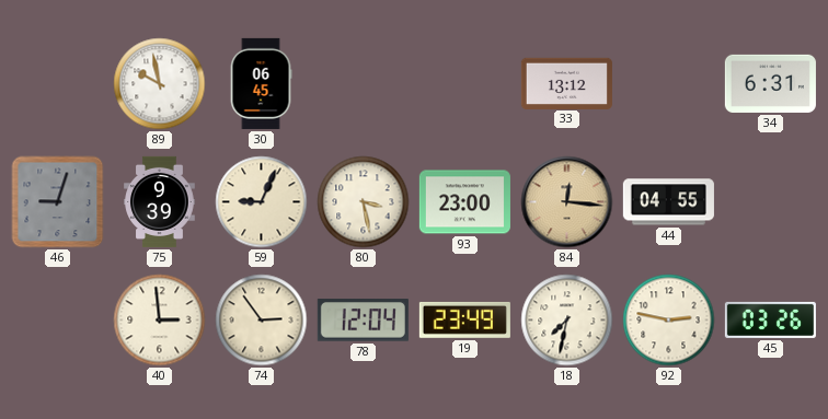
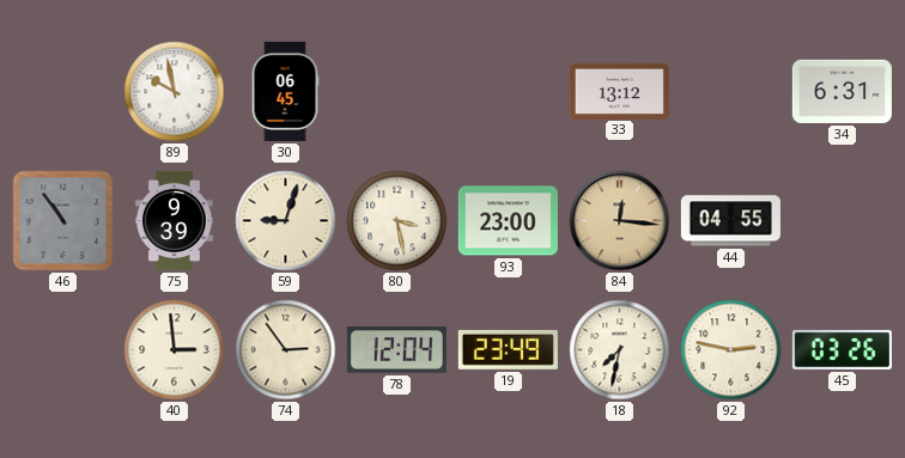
46: 9:03 -> 10:54 (63, 221)
59: 9:04 -> 9:03 (286, 221)
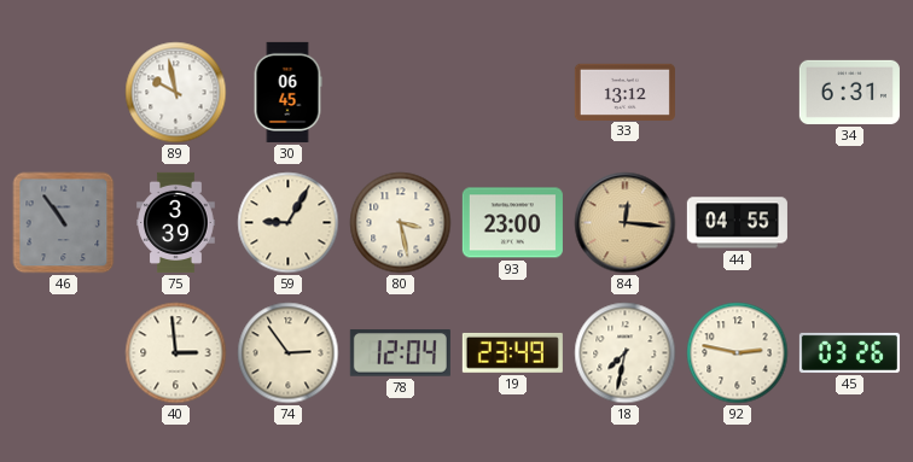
75: 9:39 -> 3:39 (176, 222)
59: 9:03 -> 9:05 (289, 223)
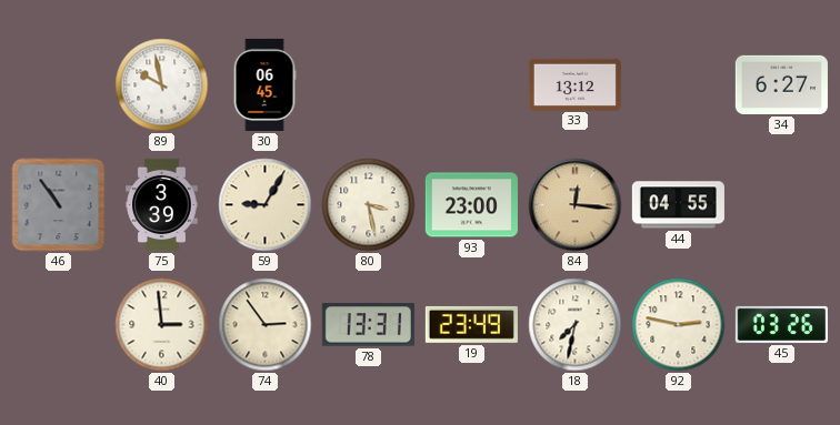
34: 6:31 -> 6:27 (781, 84)
78: 12:04 -> 13:31 (368, 325)
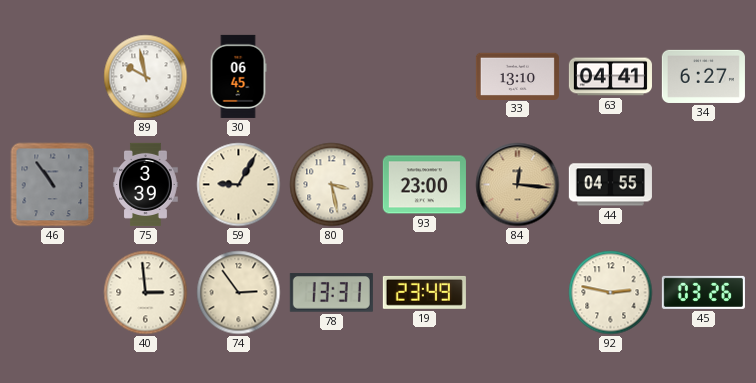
33: 13:12 -> 13:10 (517, 76)
63: none -> 04:41 (610, 77)
18: 7:32 -> none (576, 325)
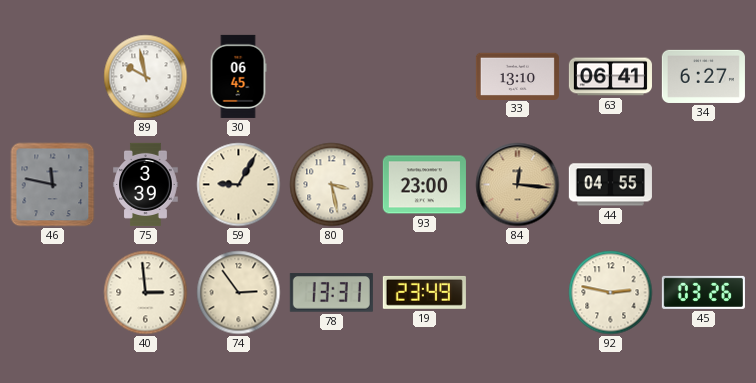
63: 04:41 -> 06:41 (610, 77)
46: 10:54 -> 11:47 (53, 185)
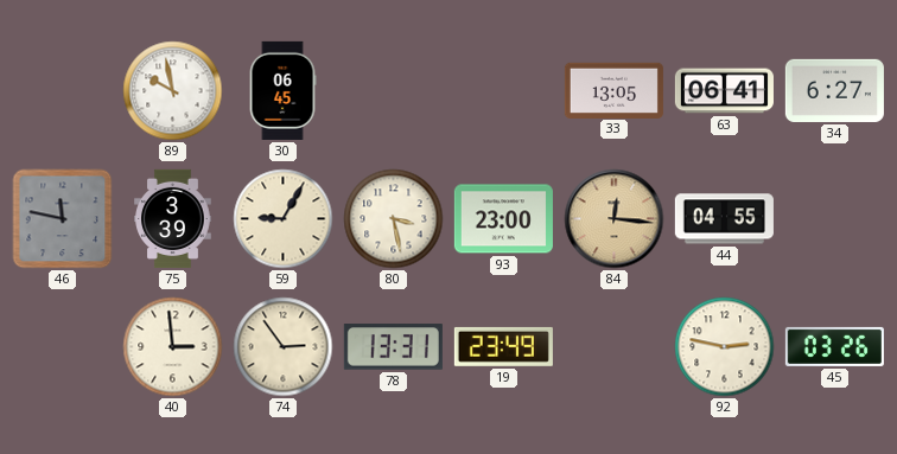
33: 13:10 -> 13:05 (613, 90)
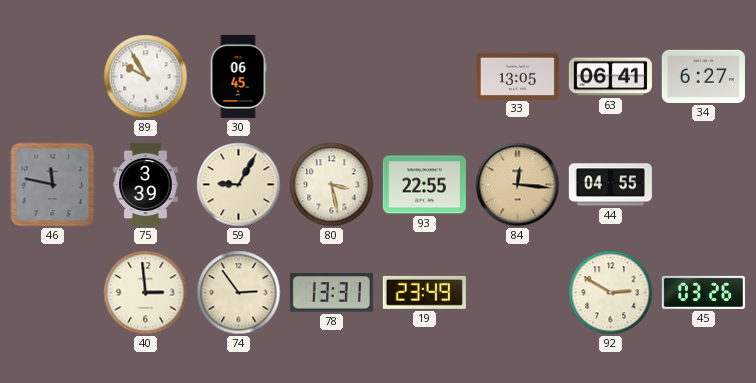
89: 9:58 -> 9:55 (146, 77)
93: 23:00 -> 22:55 (424, 185)
92: 2:47 -> 2:50 (611, 293)
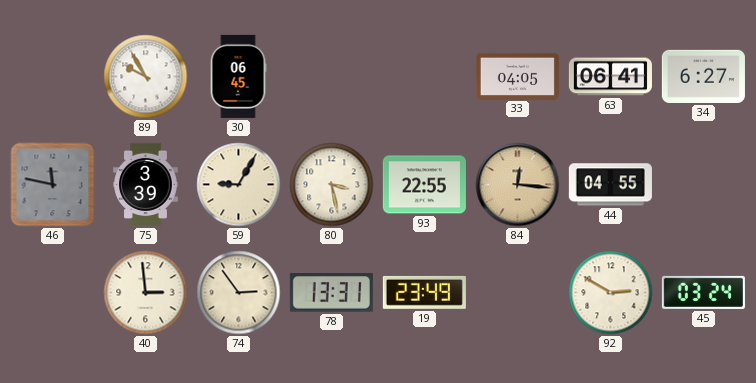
33: 13:05 -> 04:05 (517, 76)
45: 03:26 -> 03:24 (703, 292)
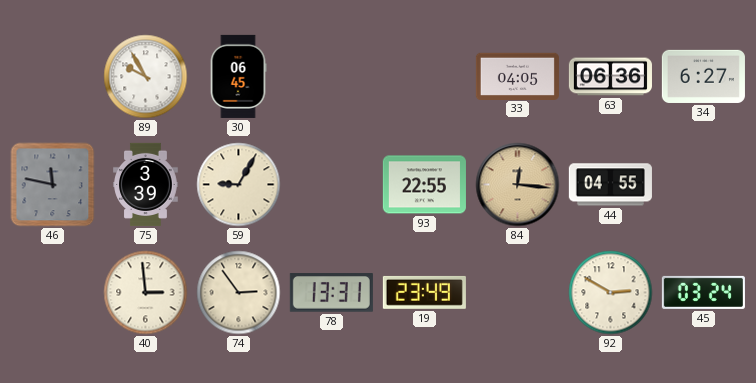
63: 06:41 -> 06:36 (610, 77)
80: 3:28 -> none (332, 185)
